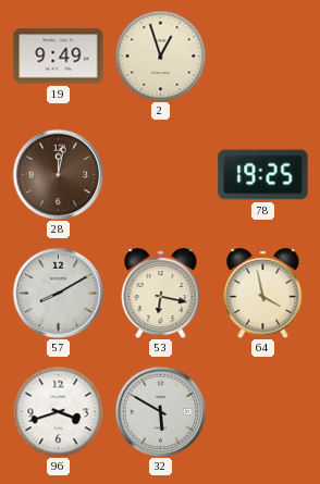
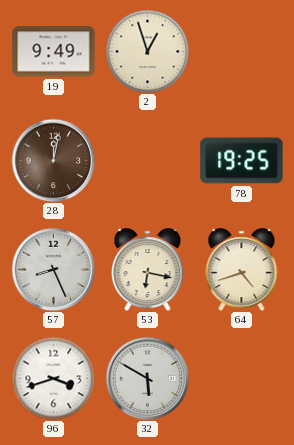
57: 8:10 -> 8:26 (53, 269)
64: 3:58 -> 4:42 (242, 270)
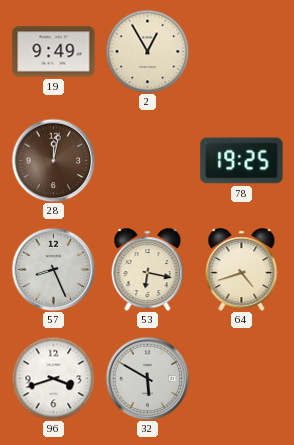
2: 12:57 -> 12:55 (147, 51)
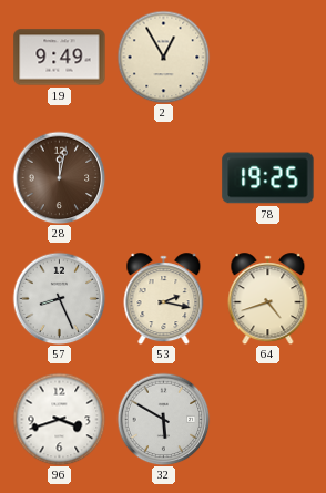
53: 6:17 -> 2:17 (164, 299)
